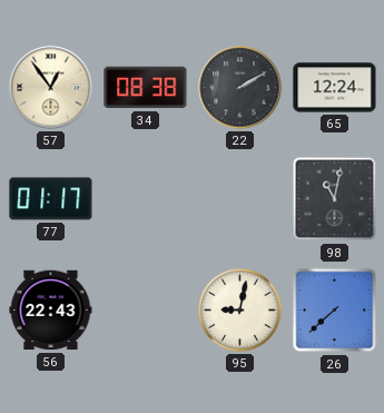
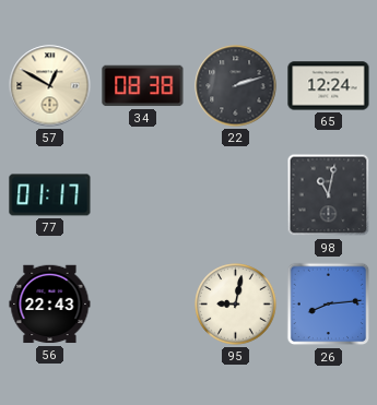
57: 12:54 -> 12:50 (50, 86)
22: 2:10 -> 2:12 (236, 86)
26: 7:38 -> 8:14 (329, 305)
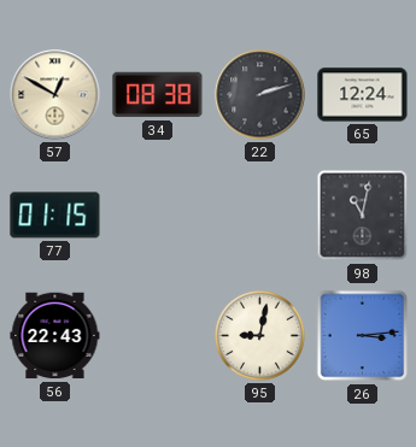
77: 01:17 -> 01:15 (55, 216)
26: 8:14 -> 3:14 (363, 336)
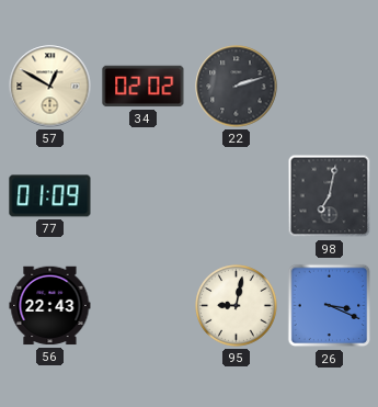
34: 08:38 -> 02:02 (144, 87)
65: 12:24 -> none (363, 95)
77: 01:15 -> 01:09 (50, 196)
98: 11:02 -> 7:02 (330, 196)
26: 3:14 -> 3:19 (330, 306)
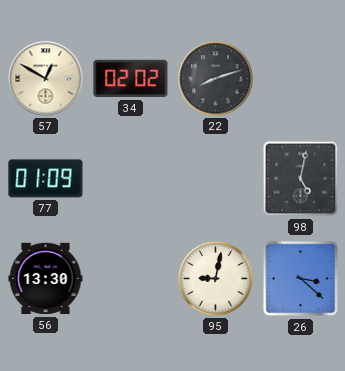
22: 2:12 -> 8:12 (216, 79)
98: 7:02 -> 5:02 (301, 179)
56: 22:43 -> 13:30 (46, 279)
26: 3:19 -> 3:22 (301, 279)
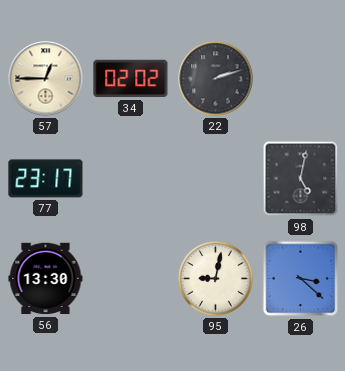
57: 12:50 -> 12:45 (46, 79)
22: 8:12 -> 2:12 (216, 79)
77: 01:09 -> 23:17 (46, 179)
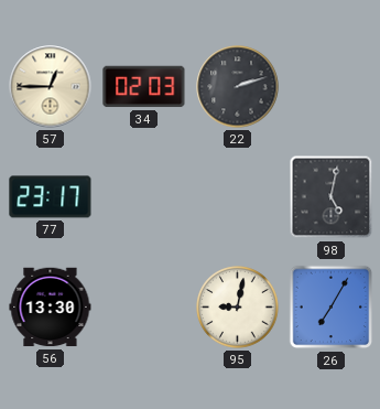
34: 02:02 -> 02:03 (144, 87)
26: 3:22 -> 7:05 (332, 308)
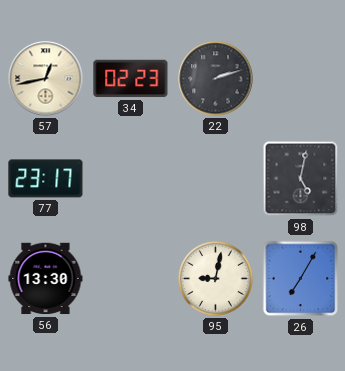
57: 12:45 -> 12:43 (46, 79)
34: 02:03 -> 02:23 (131, 79)
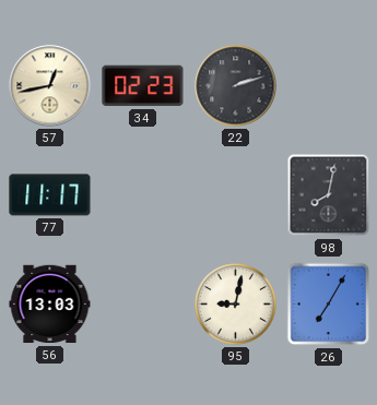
77: 23:17 -> 11:17 (50, 195)
98: 5:02 -> 8:02 (329, 195)
56: 13:30 -> 13:03 (50, 305)
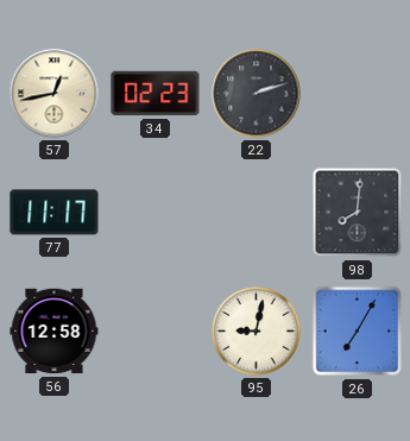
98: 8:02 -> 8:01 (358, 213)
56: 13:03 -> 12:58 (55, 332)
